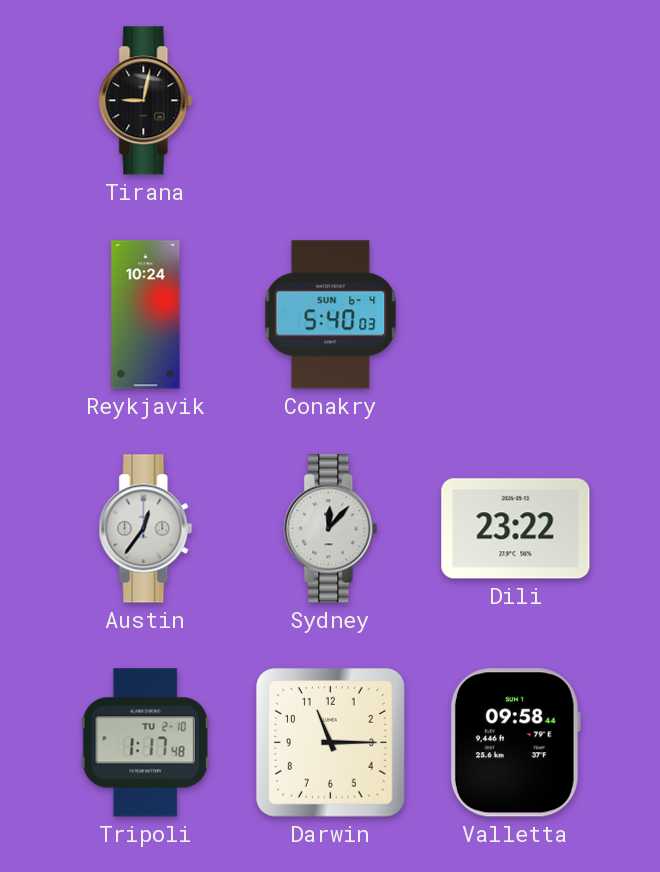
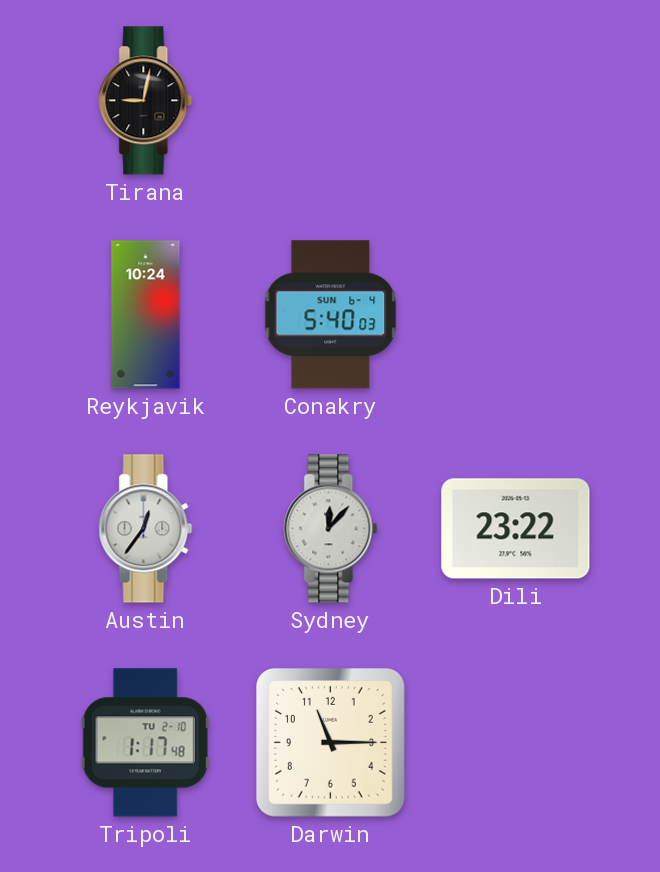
Valletta: 09:58 -> none (515, 743)
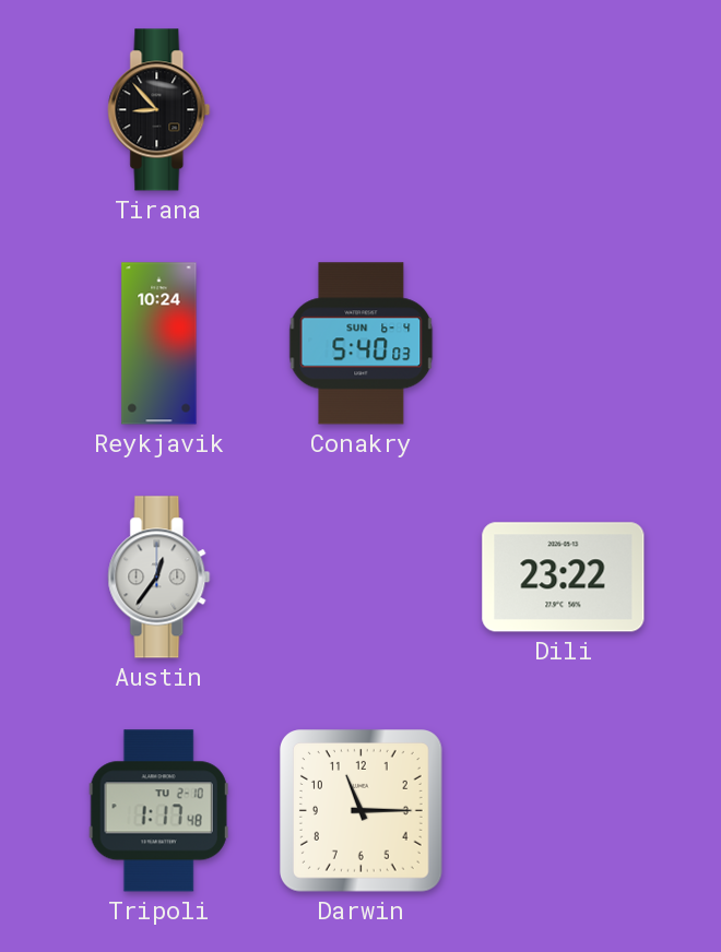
Tirana: 9:02 -> 8:53 (159, 110)
Sydney: 12:07 -> none (331, 529)
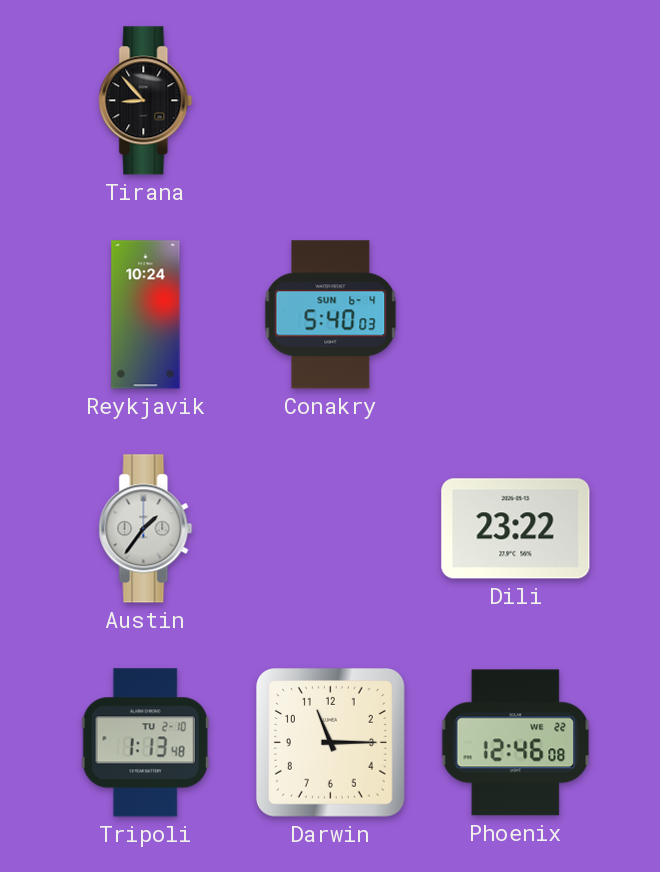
Austin: 12:36 -> 1:36 (146, 529)
Tripoli: 1:17 -> 1:13 (145, 743)
Phoenix: none -> 12:46 (516, 743)
